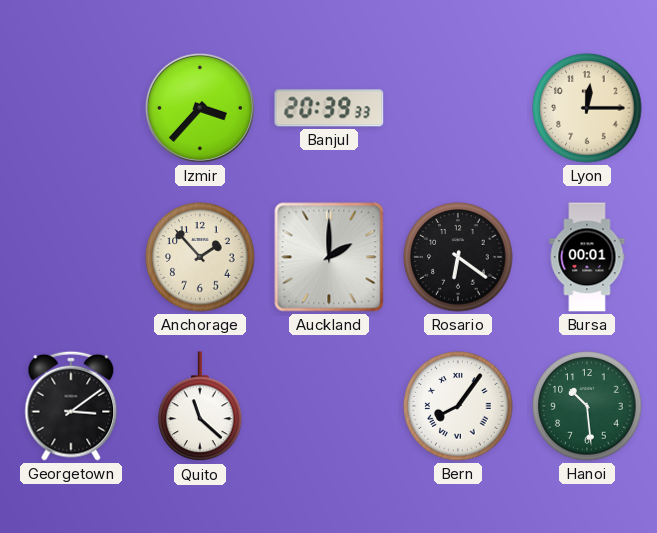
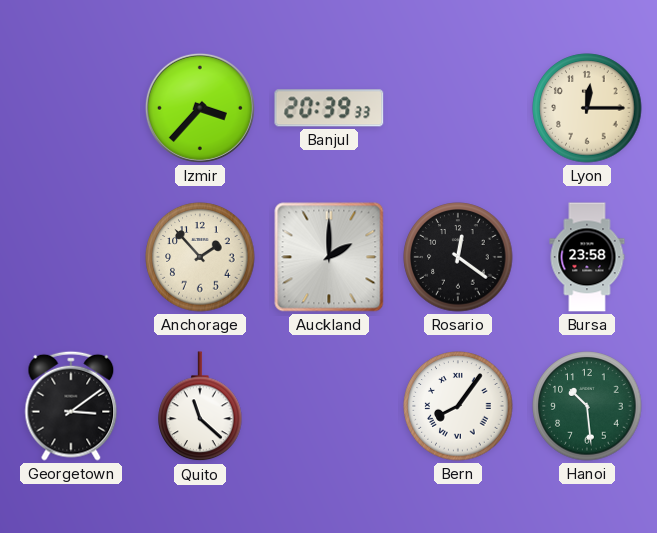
Rosario: 6:21 -> 12:21 (458, 257)
Bursa: 00:01 -> 23:58 (587, 257)
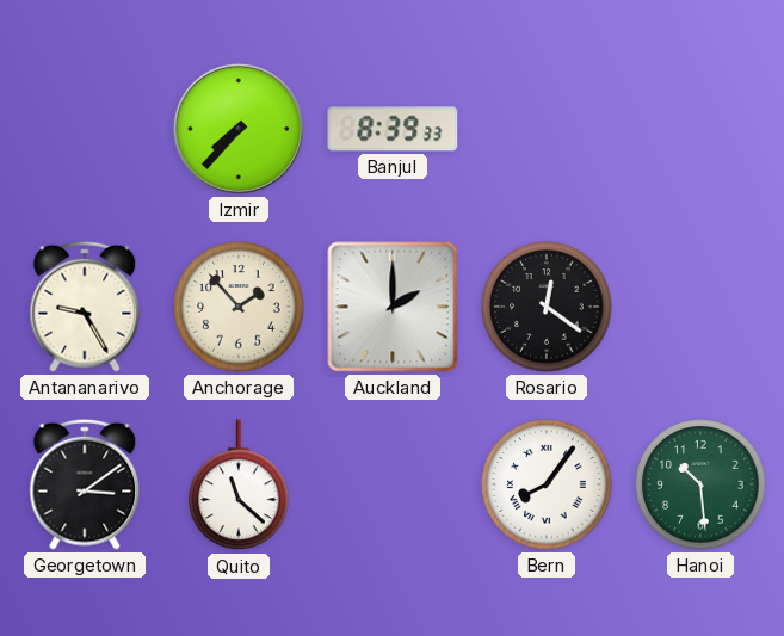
Izmir: 3:37 -> 7:37 (239, 129)
Banjul: 20:39 -> 8:39 (393, 129)
Lyon: 12:15 -> none (587, 108)
Antananarivo: none -> 9:25 (85, 307)
Bursa: 23:58 -> none (587, 257)
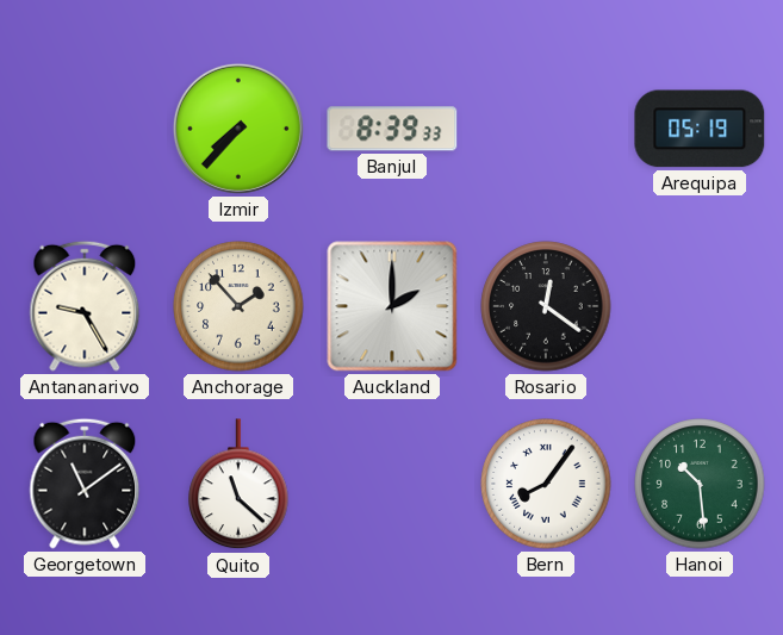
Arequipa: none -> 05:19 (700, 129)
Georgetown: 3:09 -> 11:09 (85, 484)
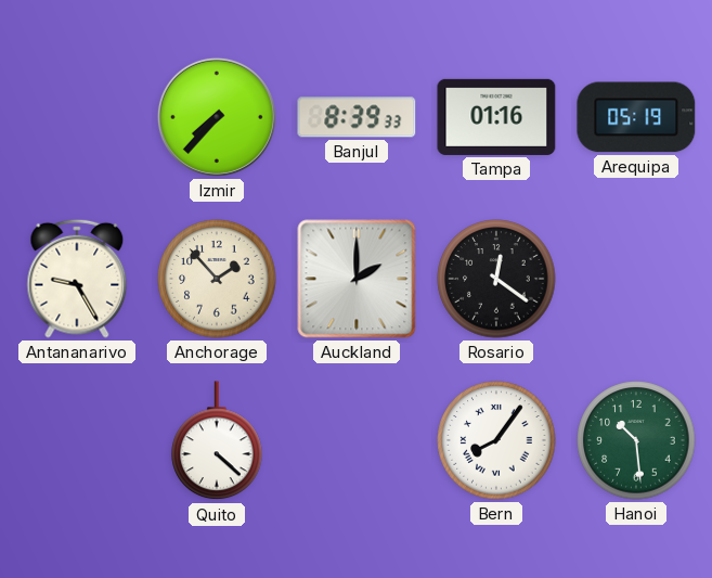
Tampa: none -> 01:16 (496, 117)
Georgetown: 11:09 -> none (85, 484)
Quito: 11:22 -> 4:22 (217, 441)
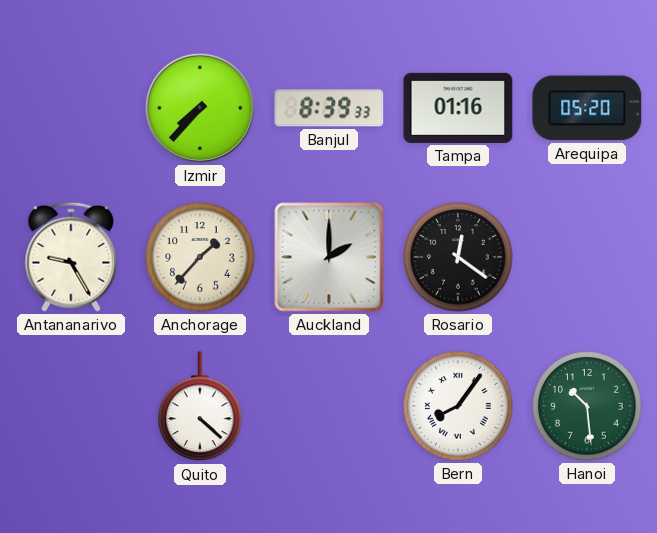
Arequipa: 05:19 -> 05:20 (587, 108)
Anchorage: 1:53 -> 1:37 (200, 257)
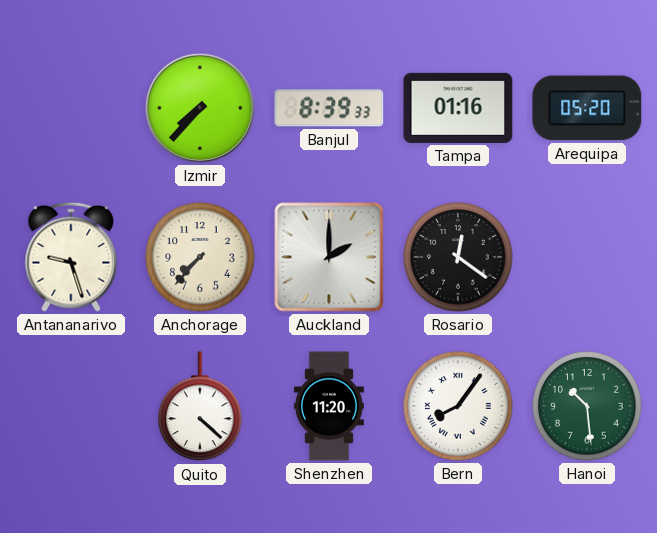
Antananarivo: 9:25 -> 9:27 (71, 257)
Anchorage: 1:37 -> 7:37 (200, 257)
Shenzhen: none -> 11:20 (329, 406)
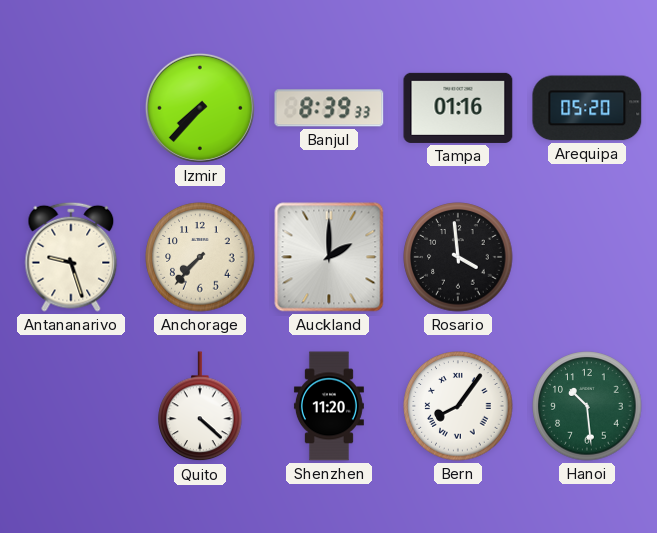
Rosario: 12:21 -> 3:59 (458, 257)
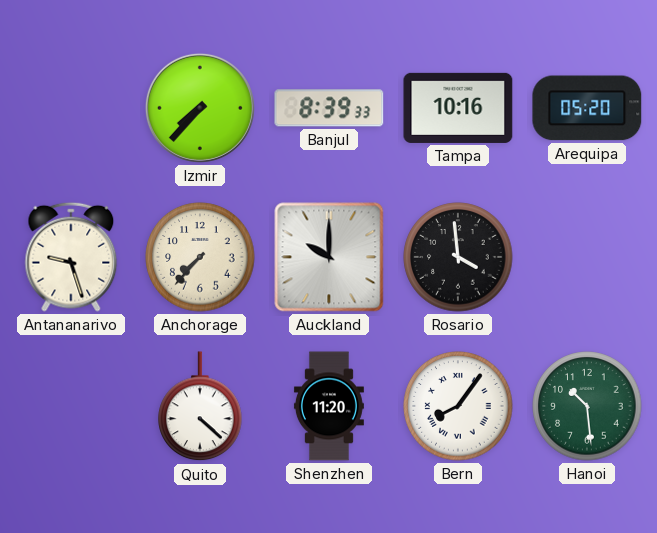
Tampa: 01:16 -> 10:16 (458, 108)
Auckland: 2:00 -> 10:00 (329, 257)
